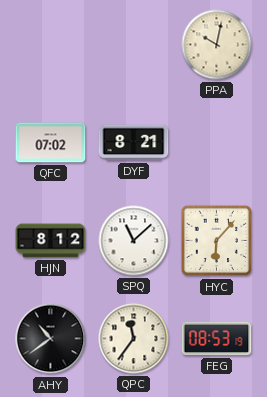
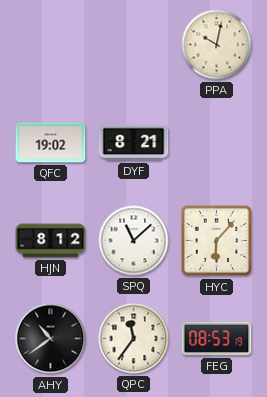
QFC: 07:02 -> 19:02 (51, 143)
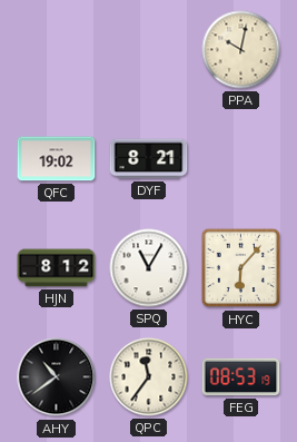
SPQ: 11:08 -> 11:05 (149, 268)
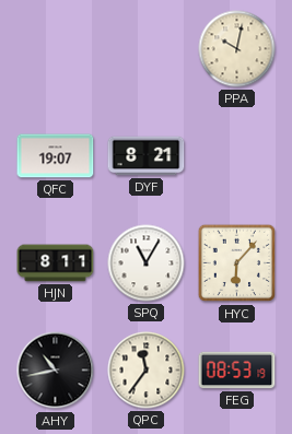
QFC: 19:02 -> 19:07 (56, 156)
HJN: 8:12 -> 8:11 (56, 263)
AHY: 10:39 -> 10:43 (56, 371)
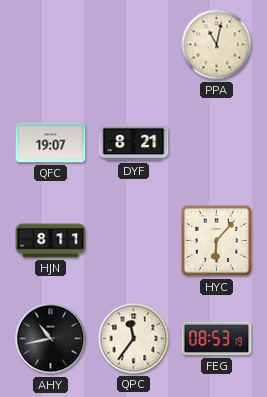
PPA: 10:02 -> 11:02 (217, 45)
SPQ: 11:05 -> none (147, 263)
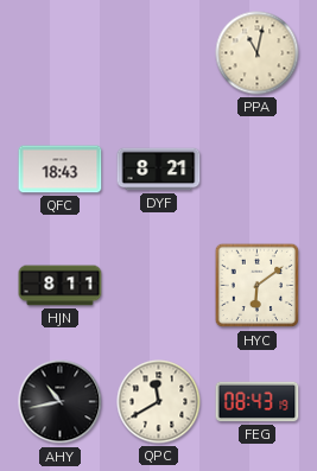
QFC: 19:07 -> 18:43 (61, 170)
HYC: 6:07 -> 6:09 (258, 286)
QPC: 11:36 -> 11:40 (159, 402)
FEG: 08:53 -> 08:43 (258, 402)
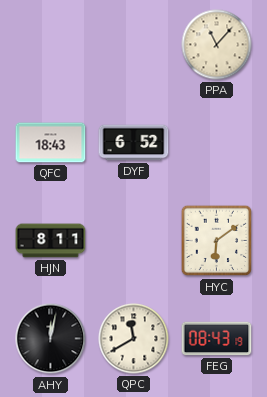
PPA: 11:02 -> 11:07 (217, 45)
DYF: 8:21 -> 6:52 (134, 143)
AHY: 10:43 -> 12:02 (51, 339)
